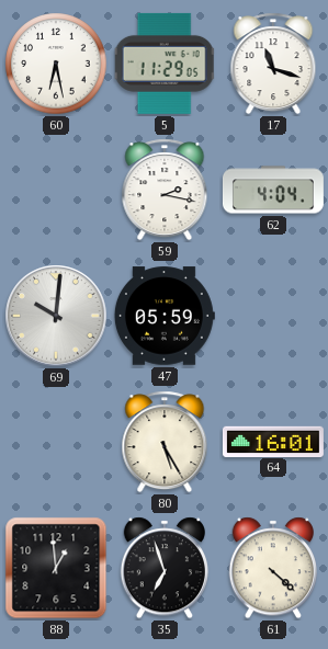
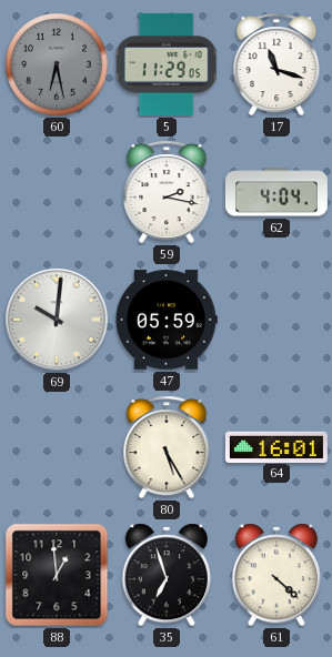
60 dial: white -> grey (57, 64)
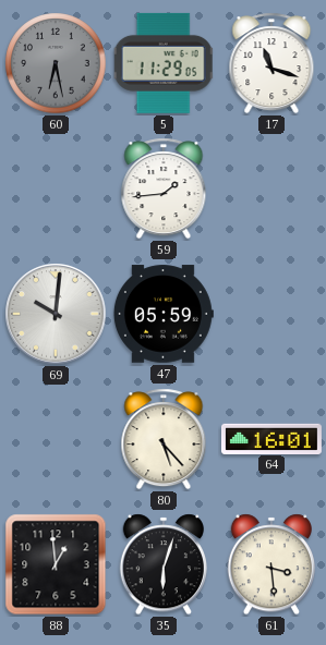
59: 2:17 -> 1:44 (164, 188)
62: 4:04 -> none (276, 192)
80: 5:25 -> 5:23 (164, 439)
35: 6:57 -> 6:03 (162, 564)
61: 4:22 -> 3:29 (270, 564)
